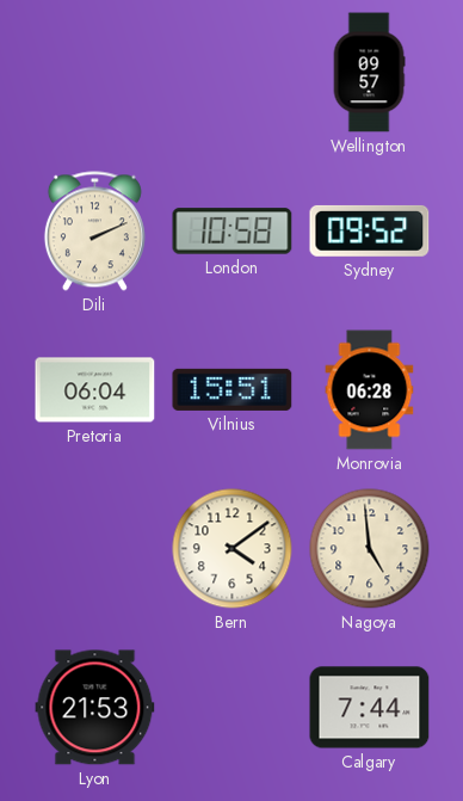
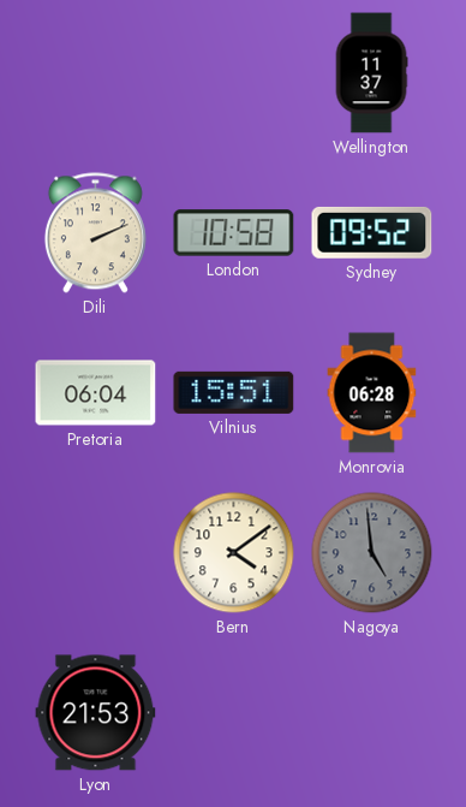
Wellington: 09:57 -> 11:37 (371, 73)
Nagoya dial: cream -> grey (372, 553)
Calgary: 7:44 -> none (370, 708)
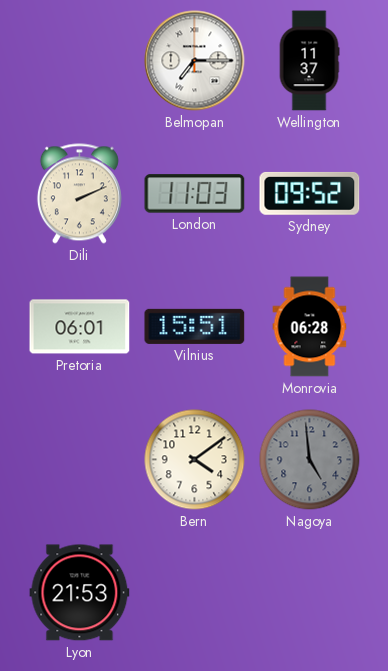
Belmopan: none -> 7:15 (195, 61)
London: 10:58 -> 11:03 (195, 194)
Pretoria: 06:04 -> 06:01 (80, 327)
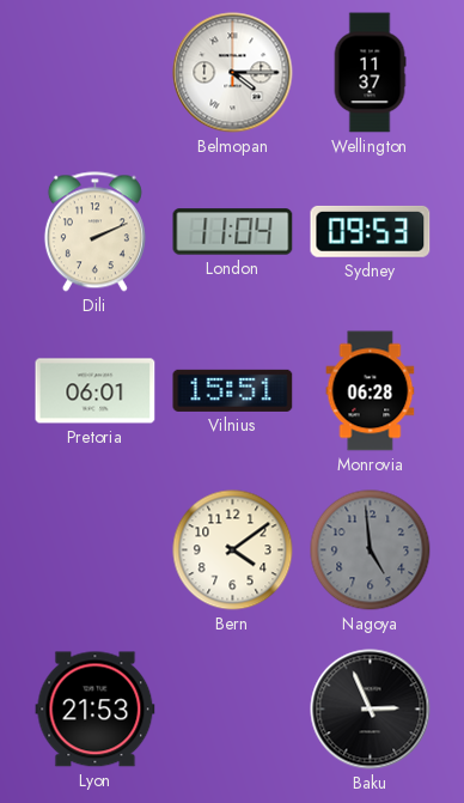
Belmopan: 7:15 -> 4:15 (233, 73)
London: 11:03 -> 11:04 (233, 232)
Sydney: 09:52 -> 09:53 (371, 231)
Baku: none -> 2:56 (371, 710)
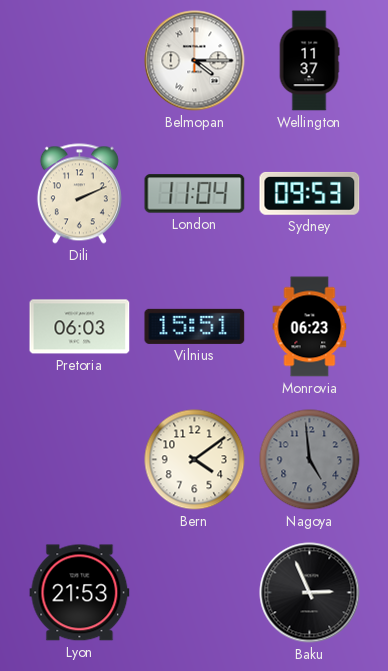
Pretoria: 06:01 -> 06:03 (80, 327)
Monrovia: 06:28 -> 06:23 (310, 327)
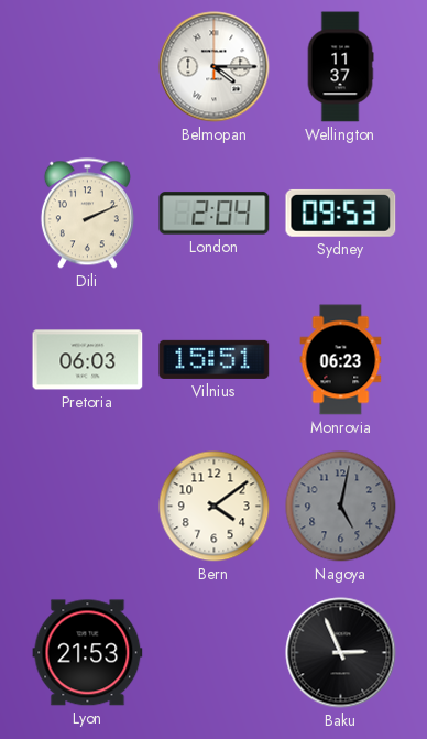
London: 11:04 -> 2:04 (215, 214)
Nagoya: 4:59 -> 5:02 (341, 507)
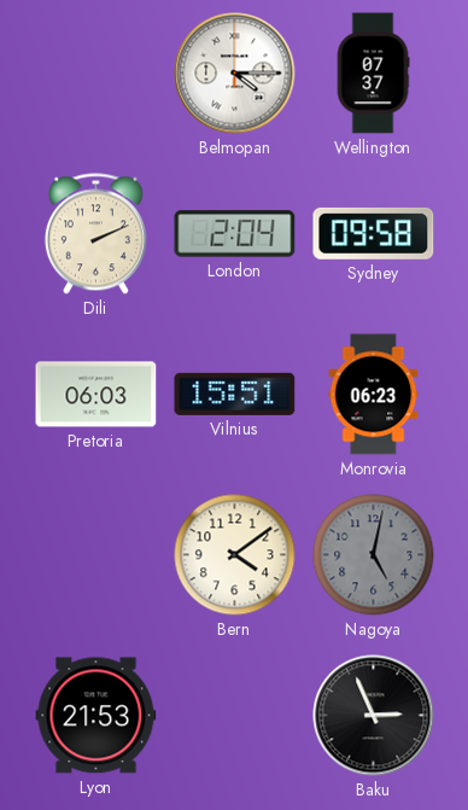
Wellington: 11:37 -> 07:37 (373, 74)
Sydney: 09:53 -> 09:58 (374, 233)
